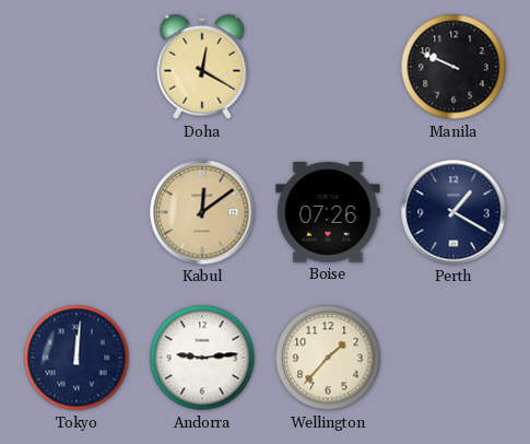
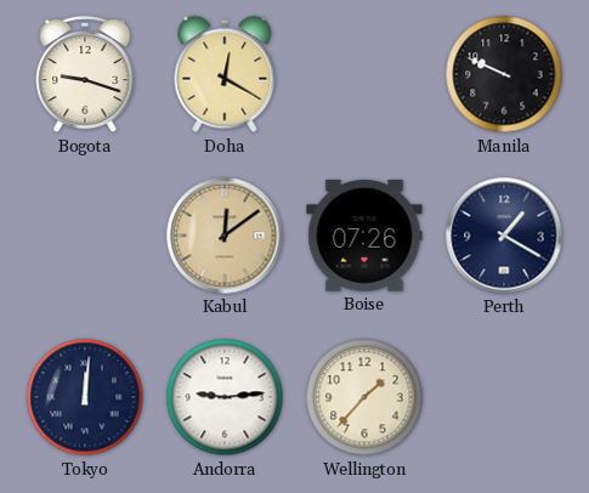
Bogota: none -> 9:18 (85, 74)
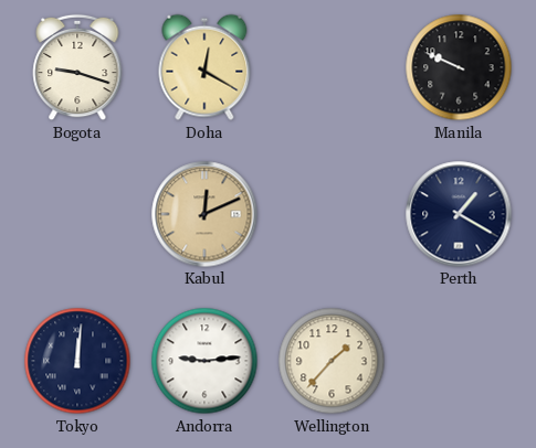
Kabul: 12:09 -> 12:11 (204, 214)
Boise: 07:26 -> none (364, 236)
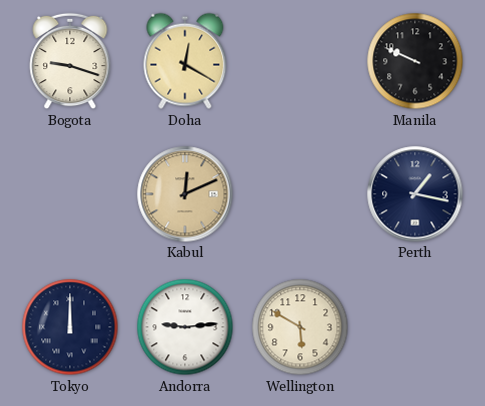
Perth: 1:20 -> 1:17 (415, 194)
Tokyo: 12:01 -> 12:00 (70, 327)
Wellington: 1:37 -> 5:50 (300, 327)
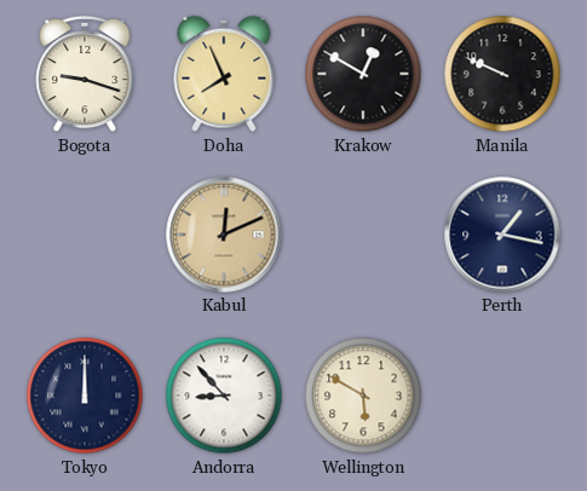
Doha: 12:20 -> 7:56 (224, 74)
Krakow: none -> 12:50 (363, 74)
Andorra: 9:14 -> 8:53 (224, 395)
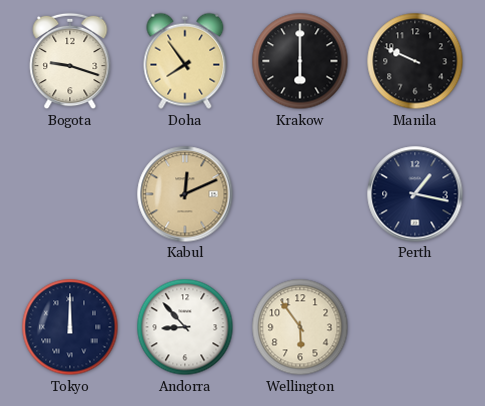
Doha: 7:56 -> 7:54 (185, 61)
Krakow: 12:50 -> 6:00 (300, 61)
Wellington: 5:50 -> 5:54 (300, 327)
